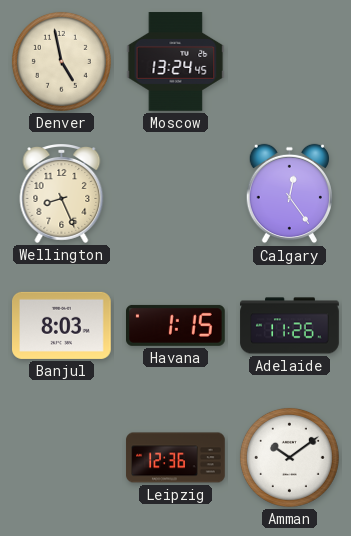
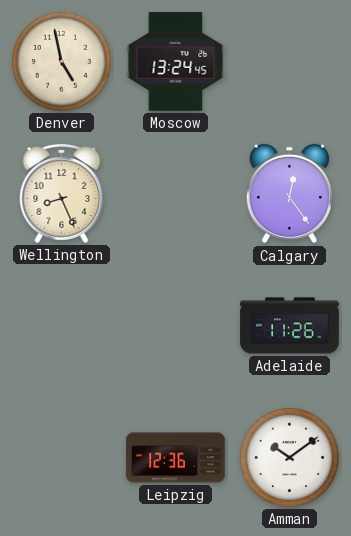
Banjul: 8:03 -> none (62, 325)
Havana: 1:15 -> none (176, 325)
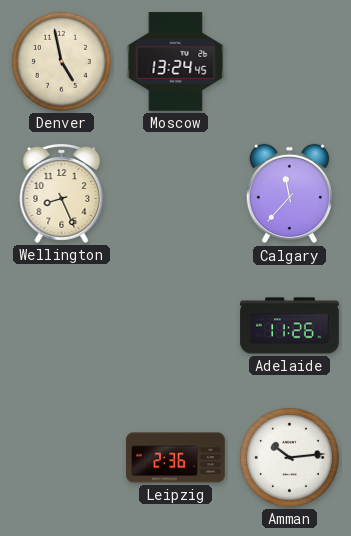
Calgary: 12:24 -> 11:37 (289, 194)
Leipzig: 12:36 -> 2:36 (176, 458)
Amman: 10:09 -> 10:14 (289, 457)
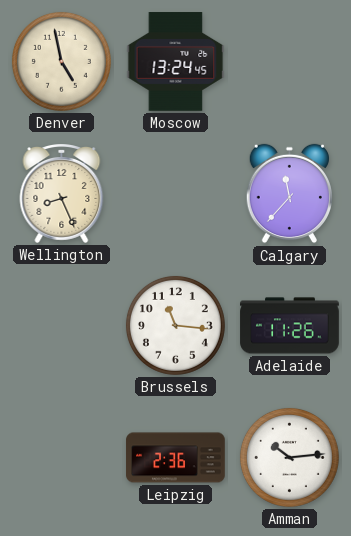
Brussels: none -> 11:16 (175, 325)
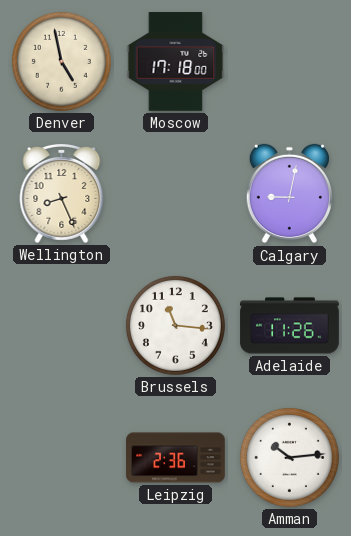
Moscow: 13:24 -> 17:18 (176, 62)
Calgary: 11:37 -> 9:02 (289, 194)
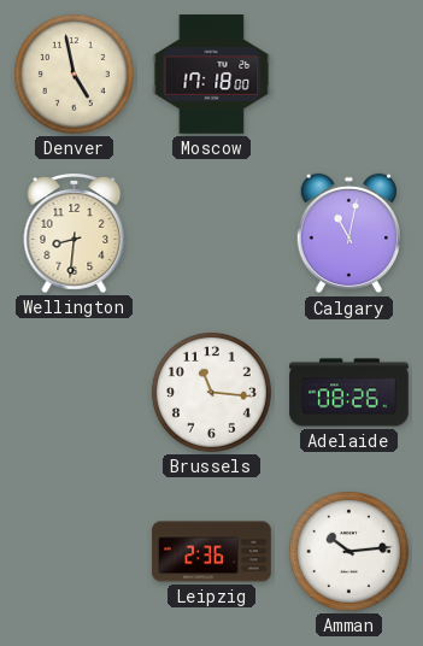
Wellington: 8:26 -> 8:31 (75, 234)
Calgary: 9:02 -> 11:02 (348, 234)
Adelaide: 11:26 -> 08:26 (349, 393)
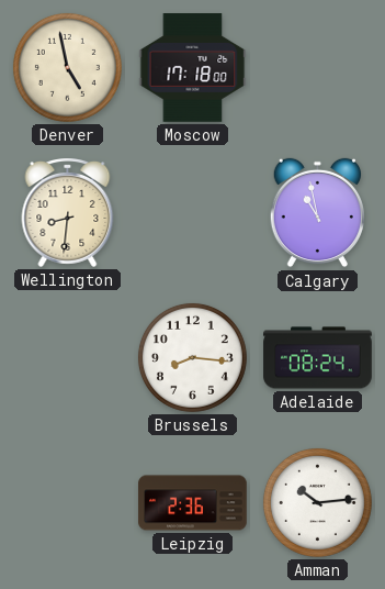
Calgary: 11:02 -> 10:58 (317, 213)
Brussels: 11:16 -> 8:16 (192, 357)
Adelaide: 08:26 -> 08:24 (318, 358)
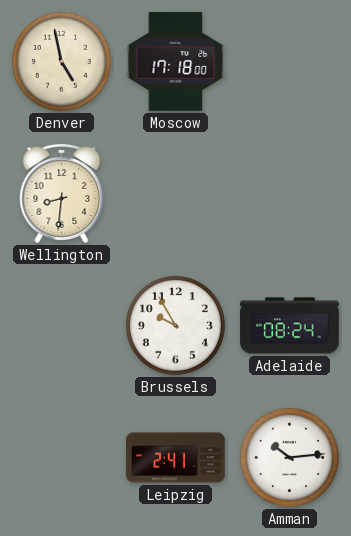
Calgary: 10:58 -> none (317, 213)
Brussels: 8:16 -> 9:55 (175, 325)
Leipzig: 2:36 -> 2:41 (176, 458)
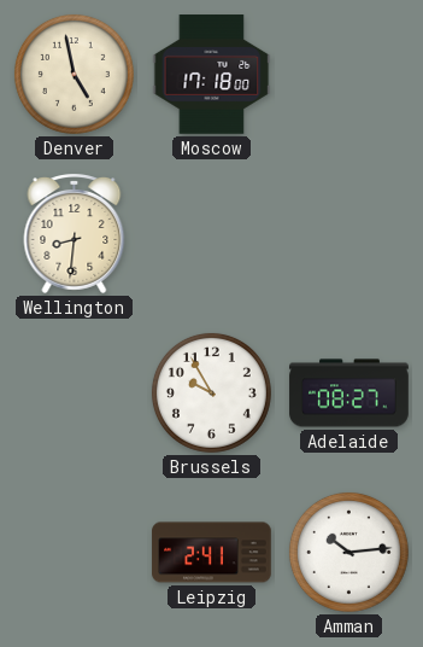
Adelaide: 08:24 -> 08:27 (349, 394)
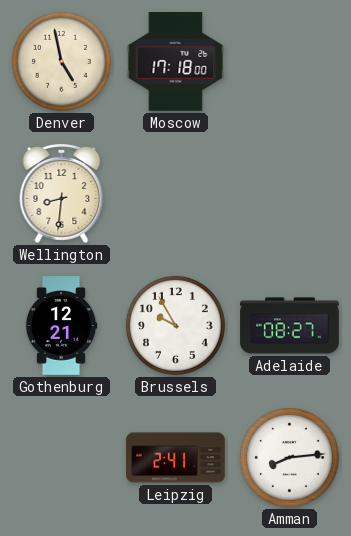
Gothenburg: none -> 12:21 (61, 326)
Amman: 10:14 -> 8:14 (289, 457)
